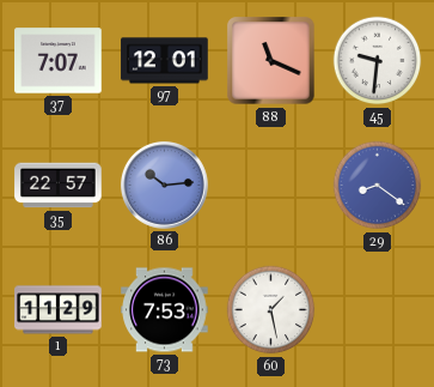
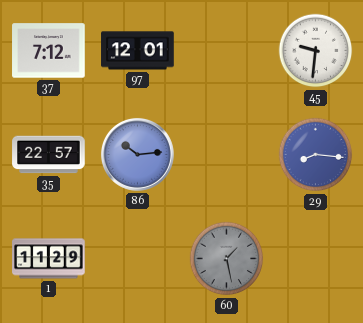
37: 7:07 -> 7:12 (49, 51)
88: 11:19 -> none (271, 61)
29: 8:21 -> 8:16 (316, 155)
73: 7:53 -> none (165, 310)
60 dial: white -> grey (227, 259)
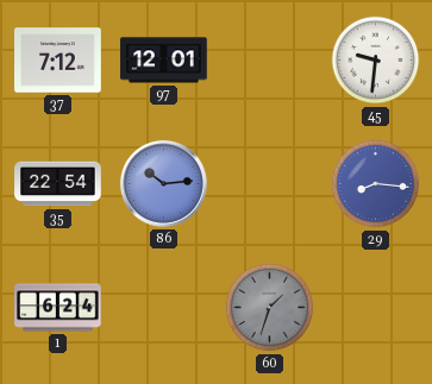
35: 22:57 -> 22:54 (58, 184)
1: 11:29 -> 6:24 (58, 308)
60: 1:28 -> 1:33 (270, 308)
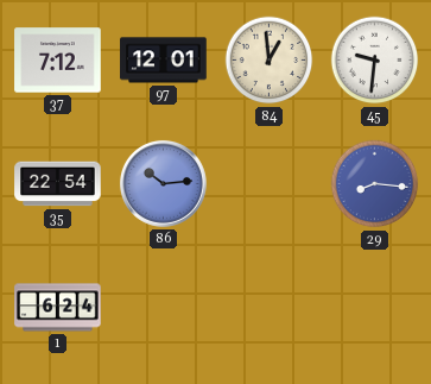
84: none -> 12:59 (270, 61)
60: 1:33 -> none (270, 308)
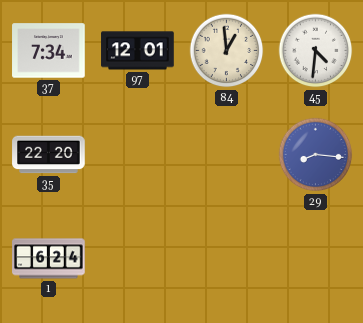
37: 7:12 -> 7:34 (49, 51)
45: 9:31 -> 4:31 (316, 51)
35: 22:54 -> 22:20 (49, 155)
86: 10:14 -> none (163, 183)
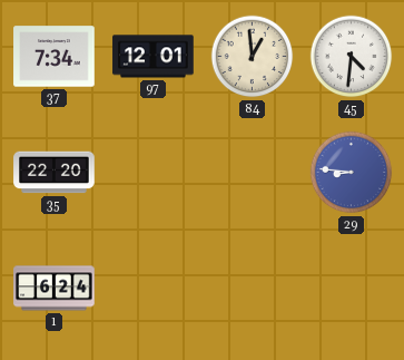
29: 8:16 -> 8:46 (352, 173)
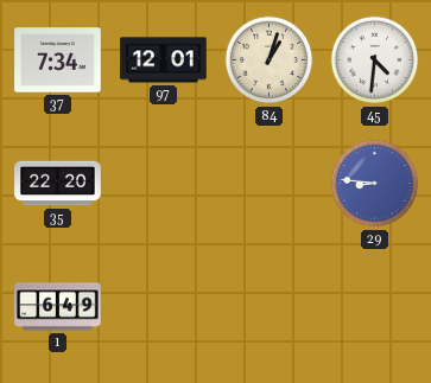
84: 12:59 -> 1:03 (270, 60)
1: 6:24 -> 6:49 (58, 307)
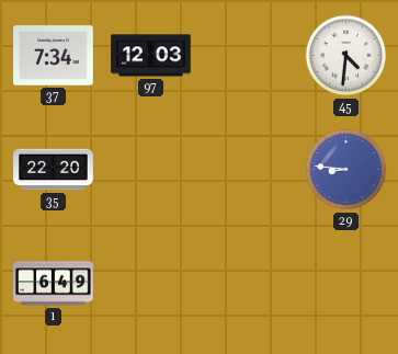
97: 12:01 -> 12:03 (151, 56)
84: 1:03 -> none (270, 60)
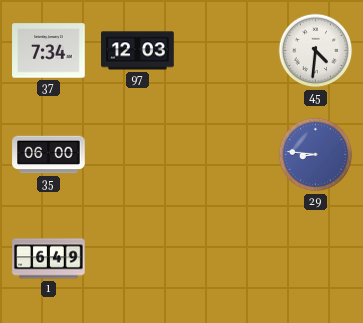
35: 22:20 -> 06:00 (49, 155)
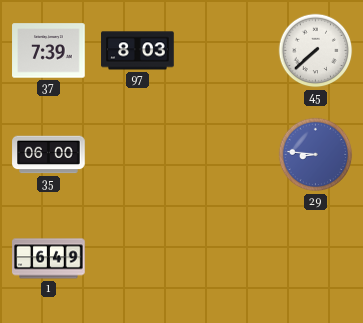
37: 7:34 -> 7:39 (49, 51)
97: 12:03 -> 8:03 (138, 51)
45: 4:31 -> 7:38 (316, 51)
